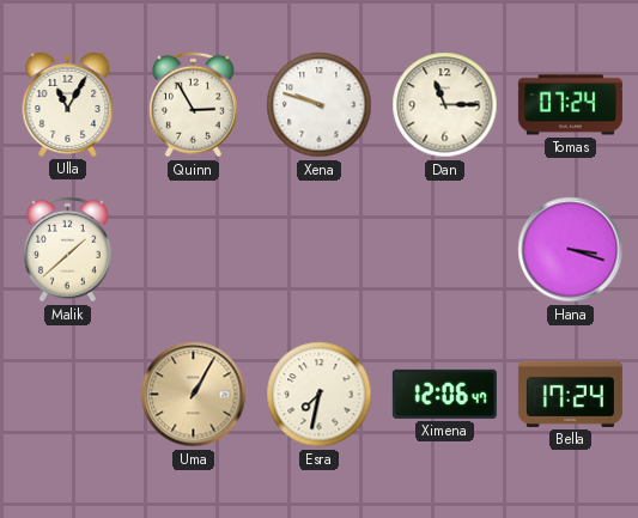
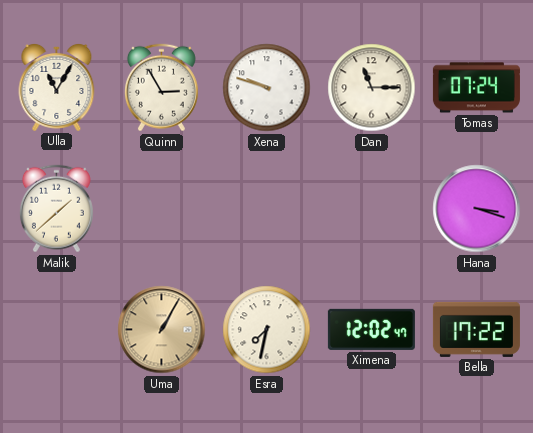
Ximena: 12:06 -> 12:02 (371, 329)
Bella: 17:24 -> 17:22 (476, 329)
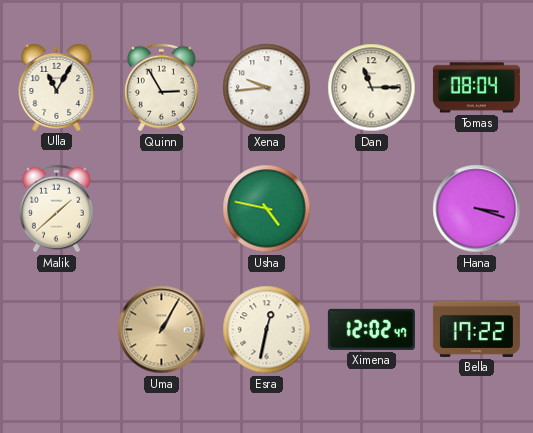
Xena: 9:48 -> 9:44 (267, 88)
Tomas: 07:24 -> 08:04 (476, 88)
Usha: none -> 4:47 (267, 209)
Esra: 7:32 -> 12:32 (267, 330)
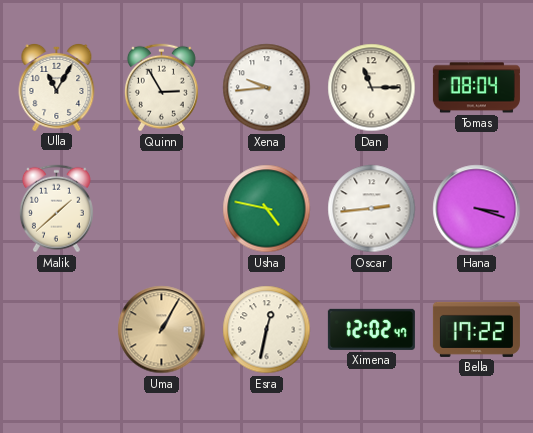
Oscar: none -> 2:44 (372, 209)
